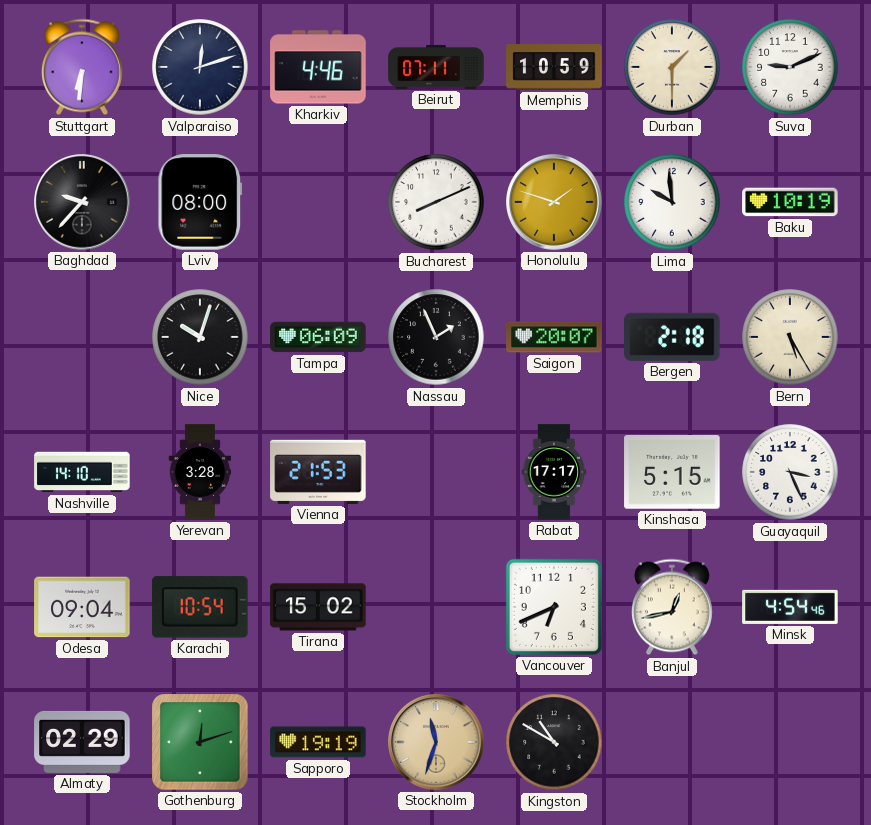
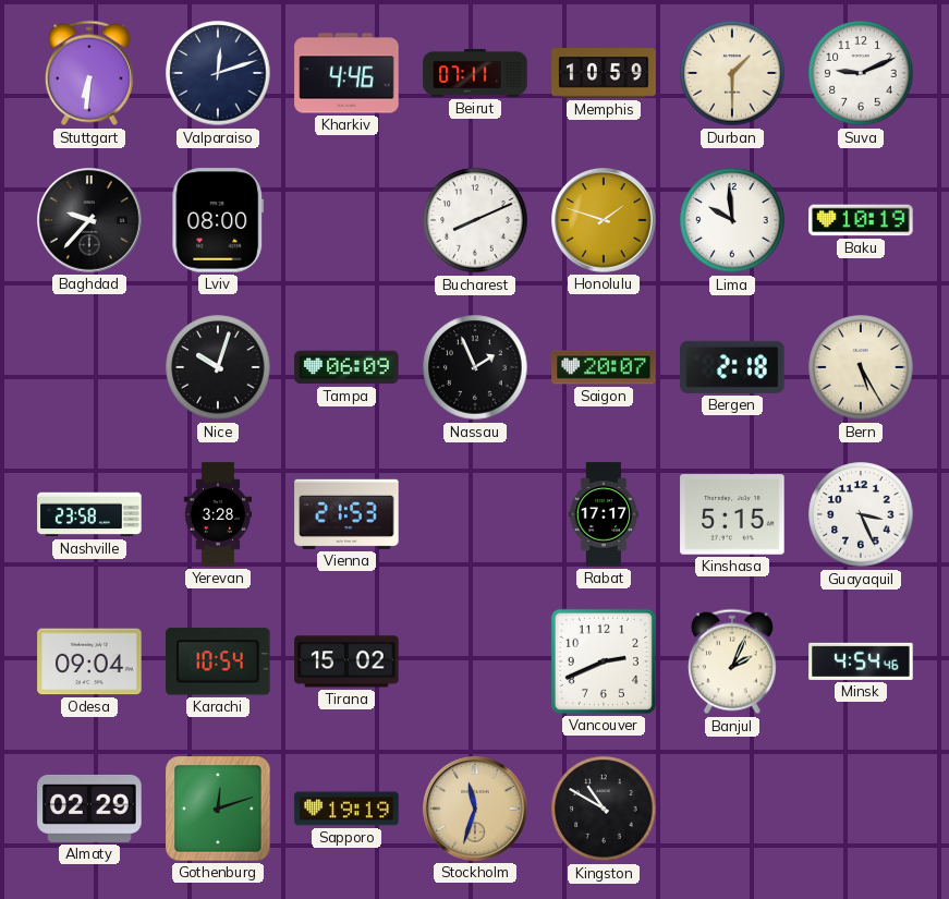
Nashville: 14:10 -> 23:58 (89, 514)
Vancouver: 6:41 -> 2:41 (604, 661)
Banjul: 12:43 -> 2:04 (732, 661)
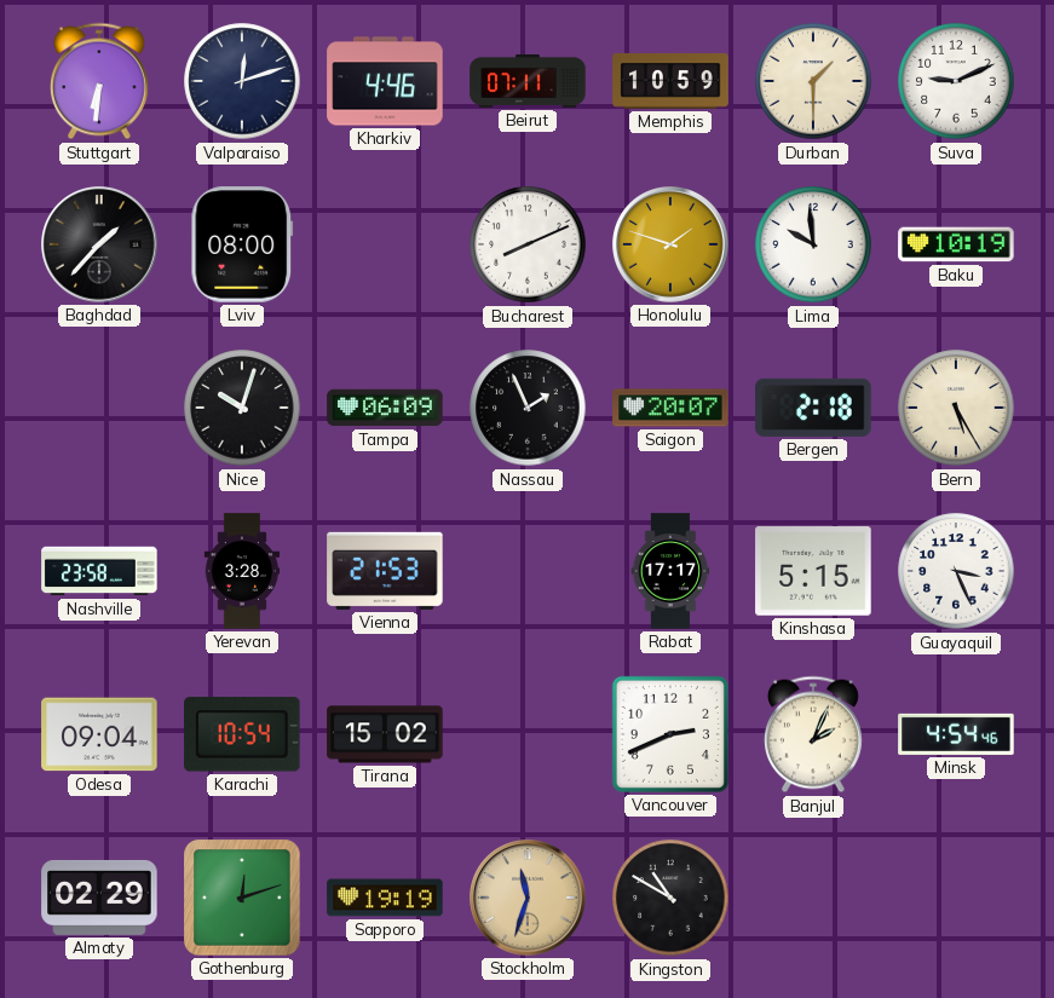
Baghdad: 9:37 -> 1:37 (99, 244)
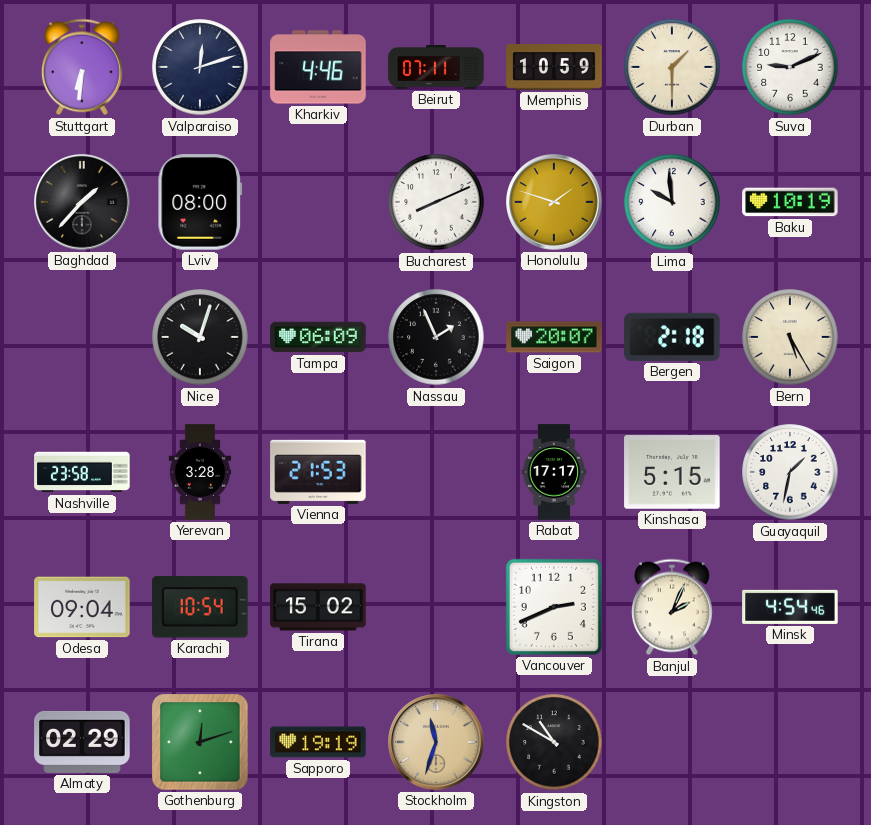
Guayaquil: 3:26 -> 1:32 (790, 472)
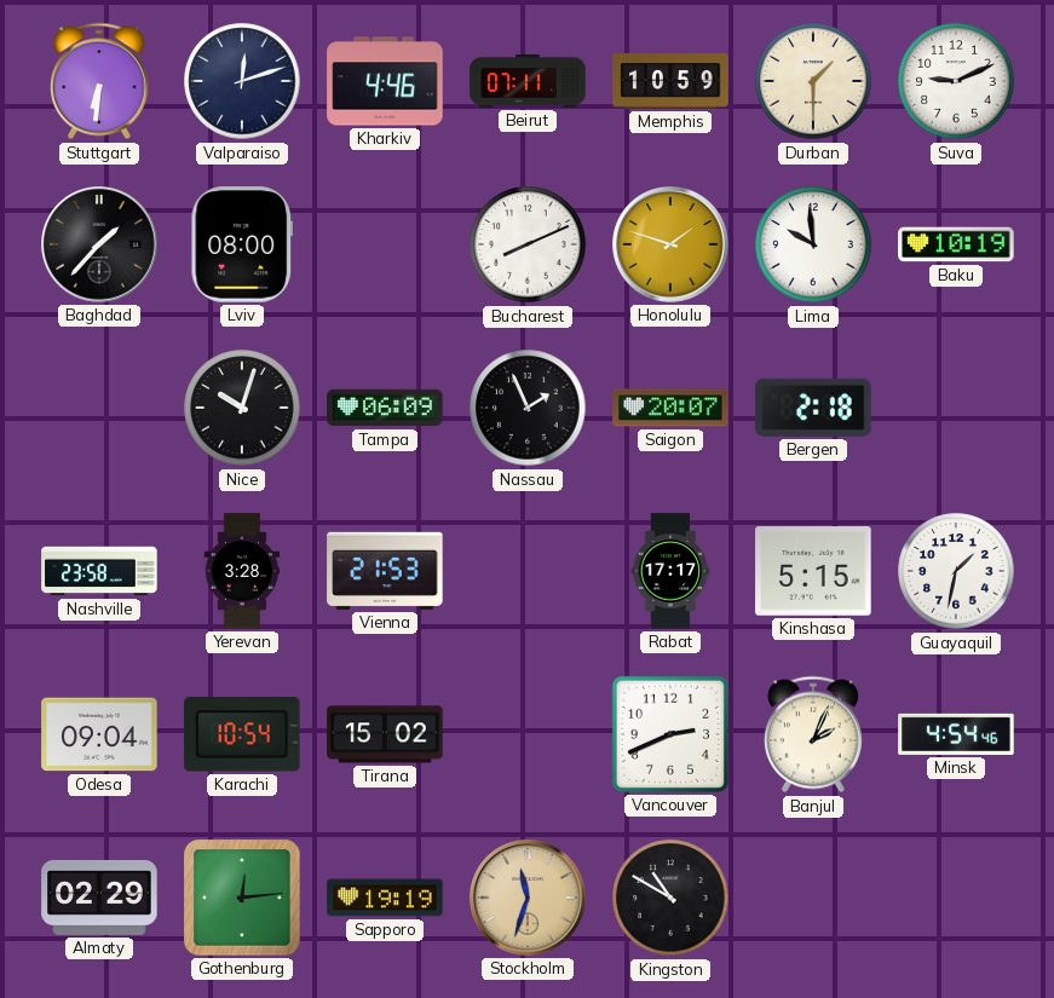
Bern: 5:25 -> none (790, 337)
Gothenburg: 12:12 -> 12:14 (242, 898)
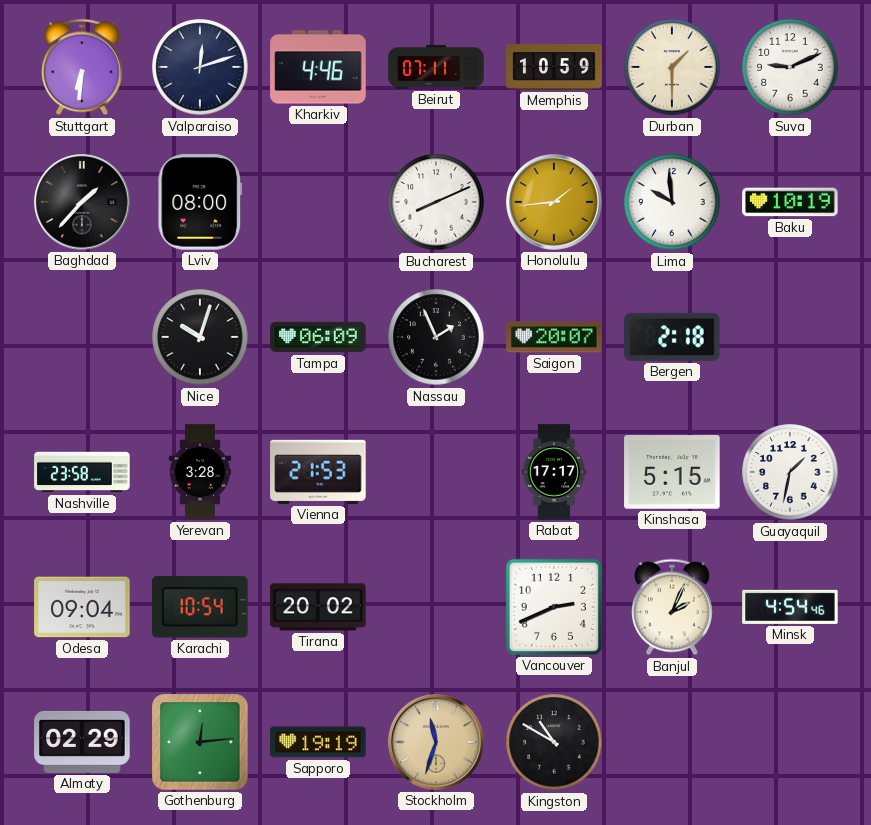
Honolulu: 1:48 -> 1:44 (554, 202)
Tirana: 15:02 -> 20:02 (318, 607)
